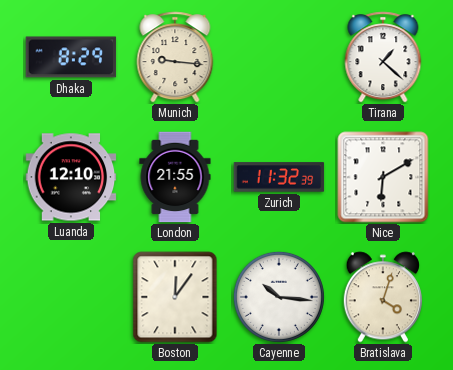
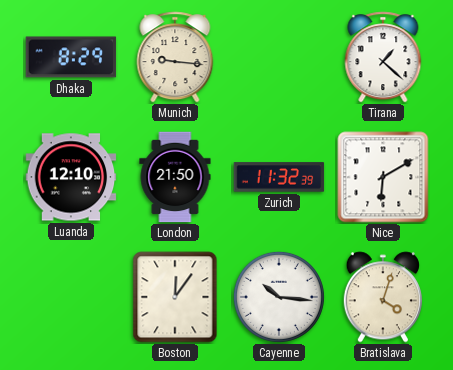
London: 21:55 -> 21:50 (175, 177)
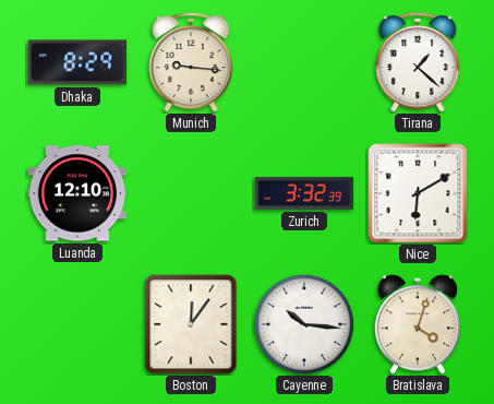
London: 21:50 -> none (175, 177)
Zurich: 11:32 -> 3:32 (304, 193)
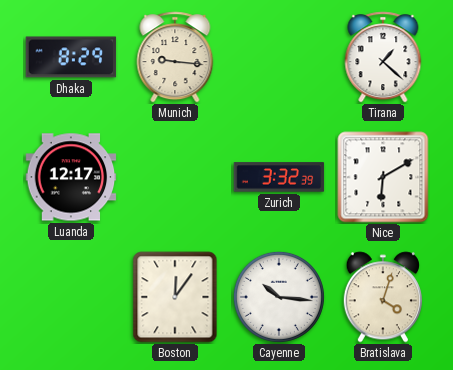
Luanda: 12:10 -> 12:17 (71, 177)
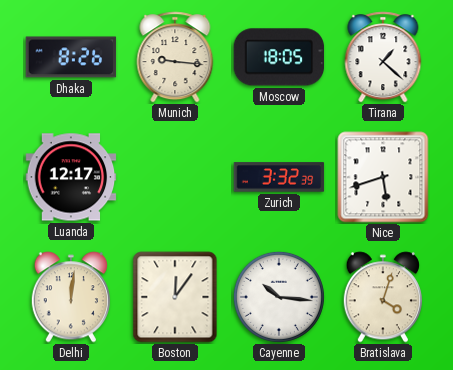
Dhaka: 8:29 -> 8:26 (71, 57)
Moscow: none -> 18:05 (279, 57)
Nice: 6:10 -> 5:42 (383, 177)
Delhi: none -> 12:01 (70, 297)
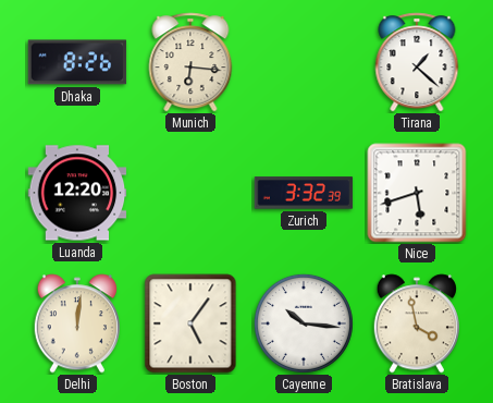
Munich: 9:16 -> 6:16 (190, 62)
Moscow: 18:05 -> none (279, 57)
Luanda: 12:17 -> 12:20 (77, 193)
Boston: 12:06 -> 5:06 (190, 323)
Bratislava: 4:03 -> 3:58 (416, 323)
